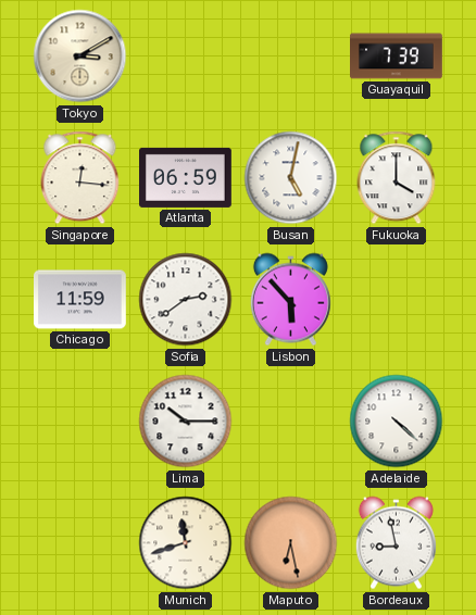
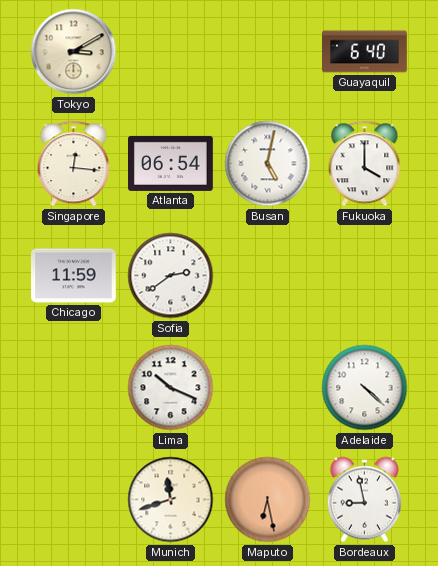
Guayaquil: 7:39 -> 6:40 (365, 52)
Atlanta: 06:59 -> 06:54 (171, 163)
Lisbon: 5:53 -> none (290, 300)
Lima: 10:15 -> 10:19 (171, 388)
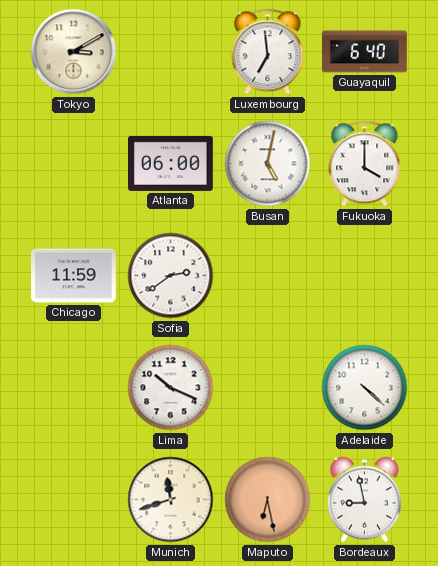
Luxembourg: none -> 6:59 (268, 52)
Singapore: 12:16 -> none (74, 164)
Atlanta: 06:54 -> 06:00 (171, 163)
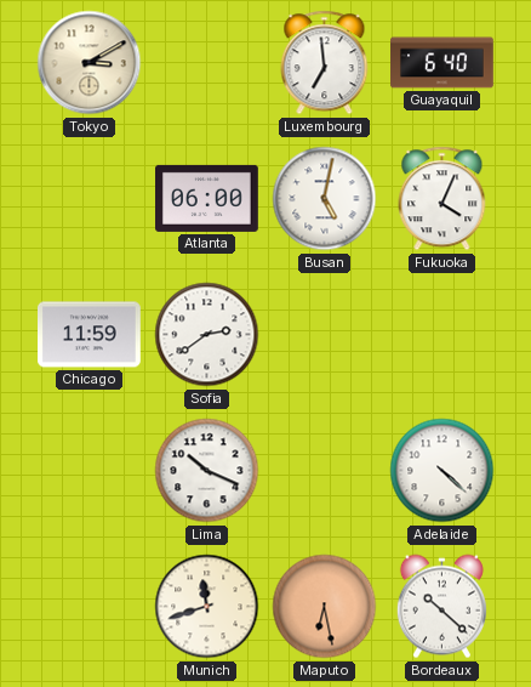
Fukuoka: 4:00 -> 4:04 (442, 199)
Bordeaux: 8:58 -> 10:22 (441, 607)
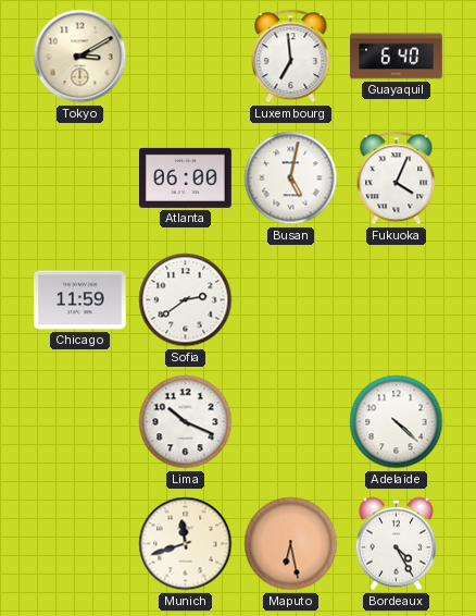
Bordeaux: 10:22 -> 4:25 (396, 544)
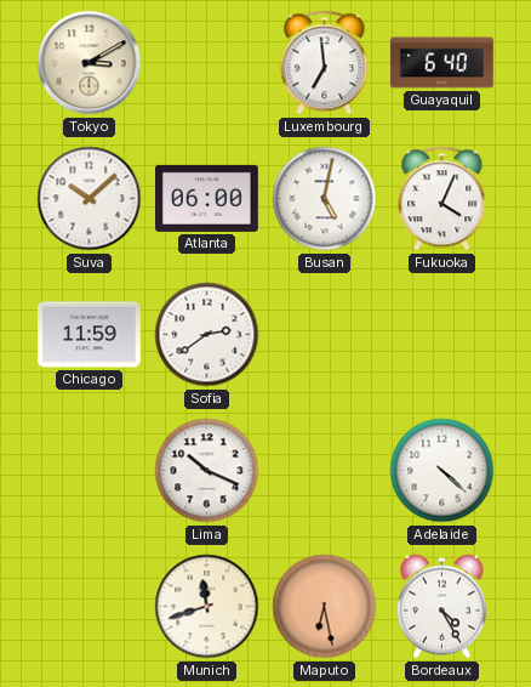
Suva: none -> 10:08 (90, 199)
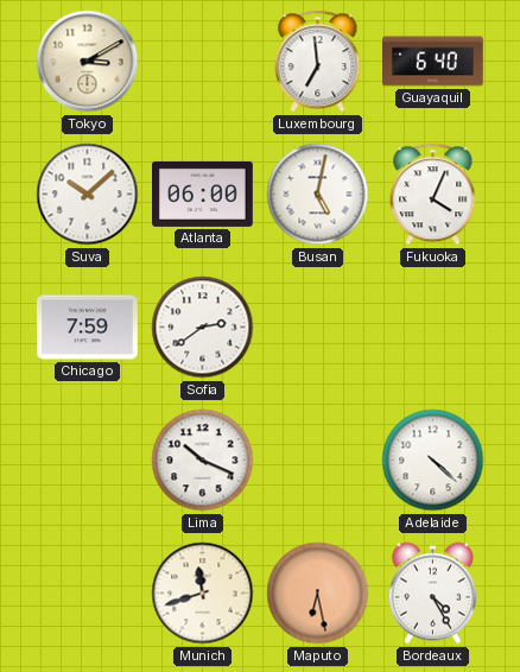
Chicago: 11:59 -> 7:59 (88, 328)
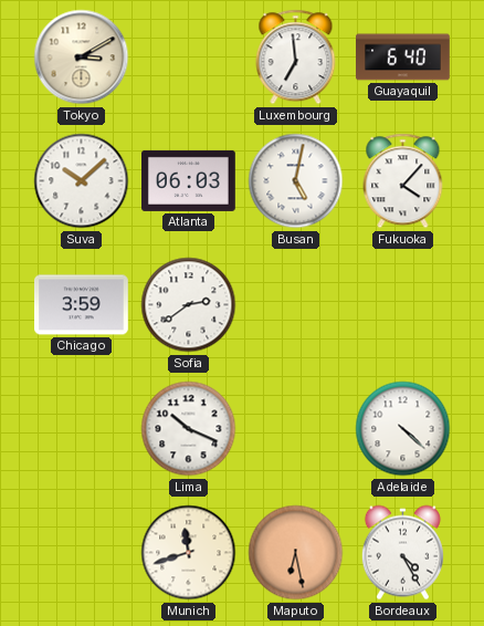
Atlanta: 06:00 -> 06:03 (189, 180)
Fukuoka: 4:04 -> 4:07 (403, 181)
Chicago: 7:59 -> 3:59 (82, 305)
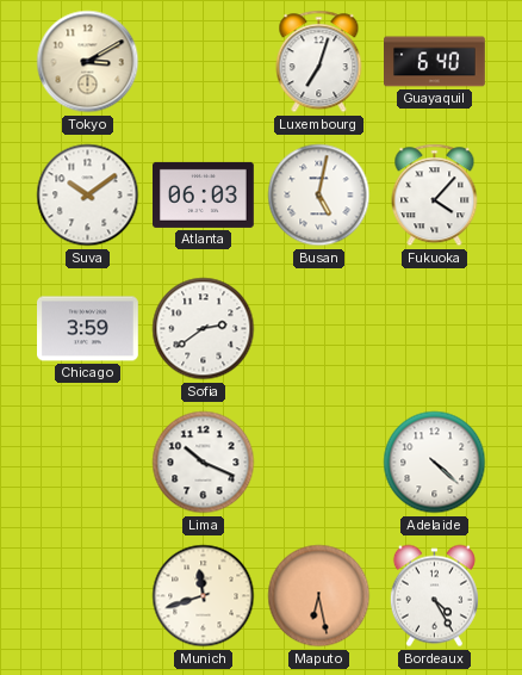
Luxembourg: 6:59 -> 7:03 (319, 62)
Suva: 10:08 -> 10:09 (88, 196)
